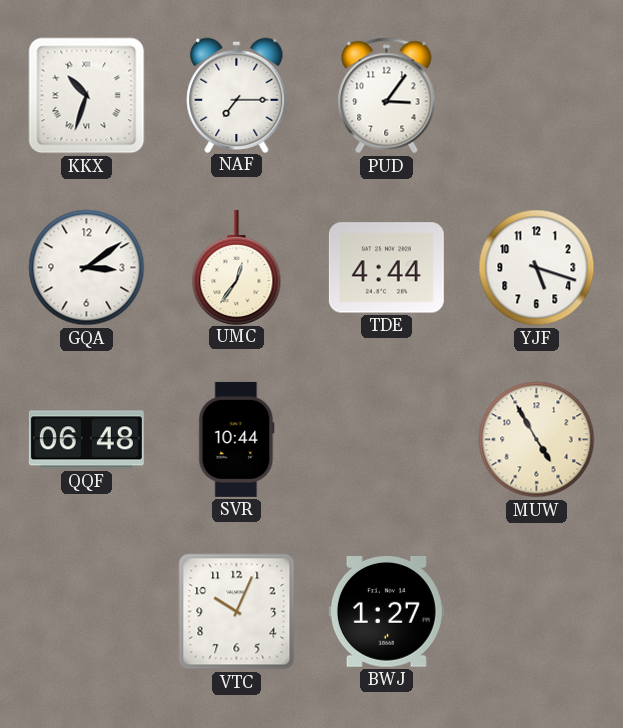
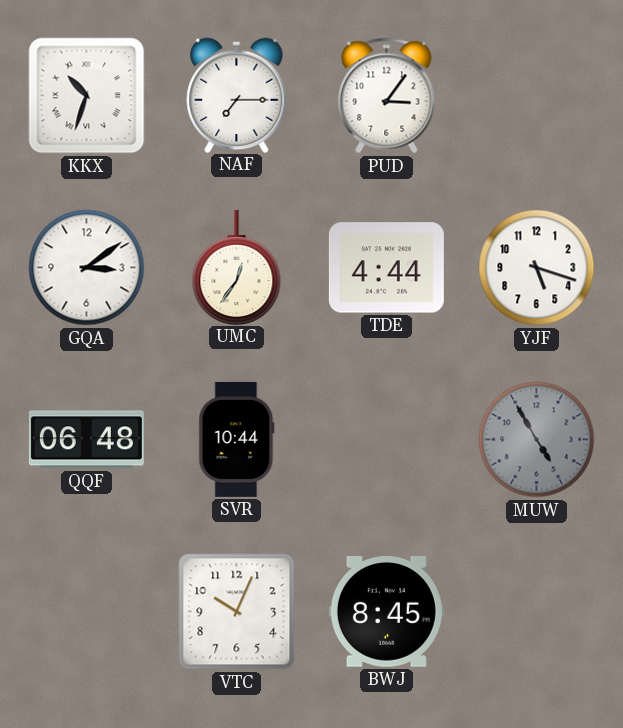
MUW dial: cream -> grey (537, 440)
BWJ: 1:27 -> 8:45 (386, 612)
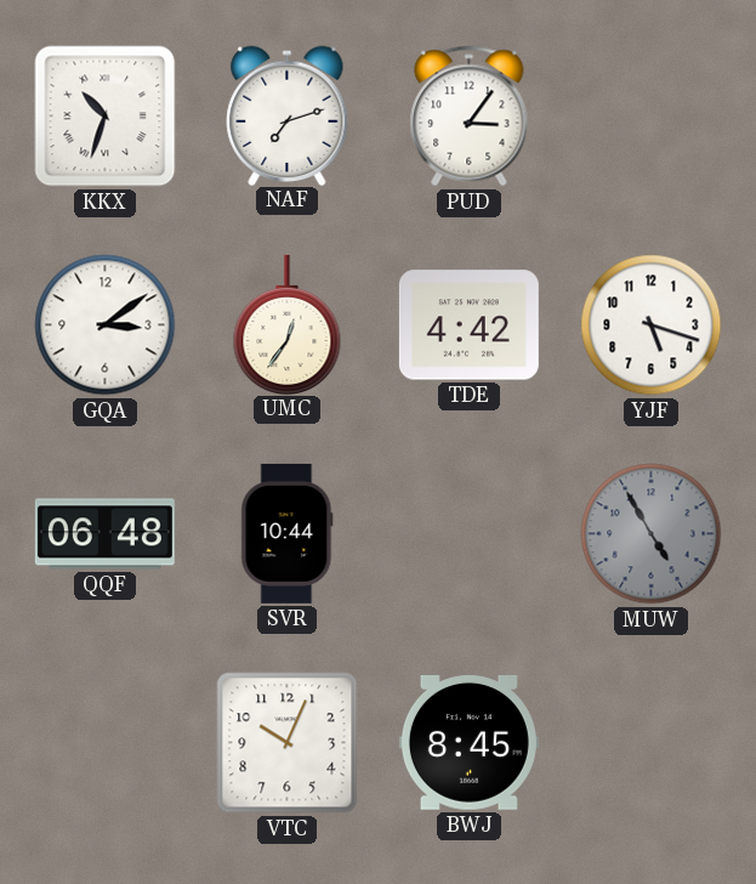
NAF: 7:15 -> 7:12 (288, 115)
TDE: 4:44 -> 4:42 (468, 325)
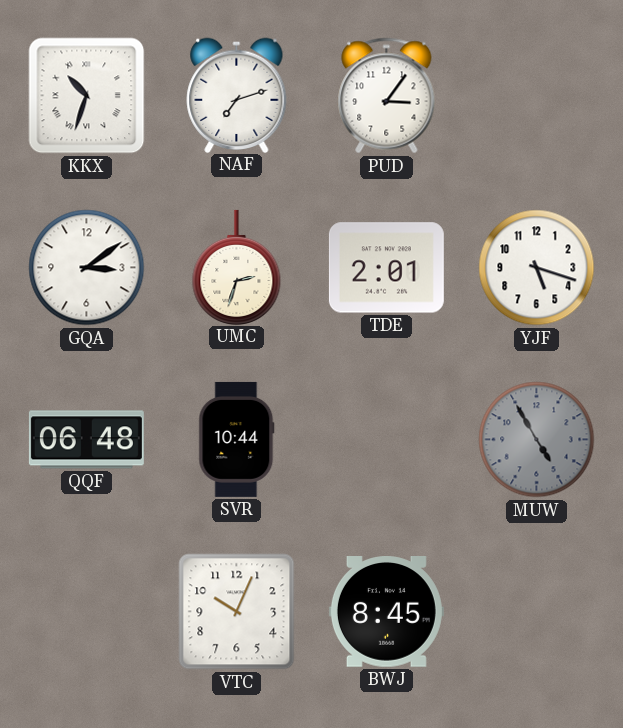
UMC: 12:36 -> 2:33 (237, 267)
TDE: 4:42 -> 2:01 (386, 268)
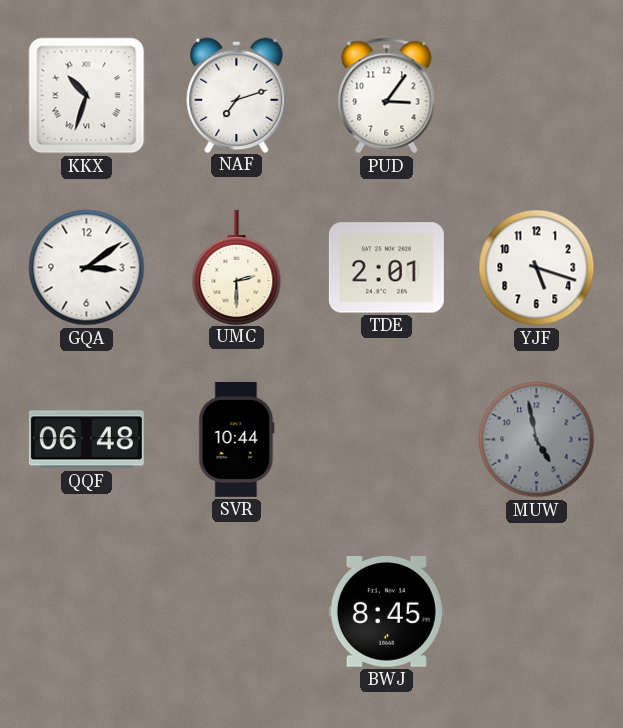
UMC: 2:33 -> 2:30 (237, 267)
MUW: 4:55 -> 4:58 (537, 440)
VTC: 10:04 -> none (237, 612)
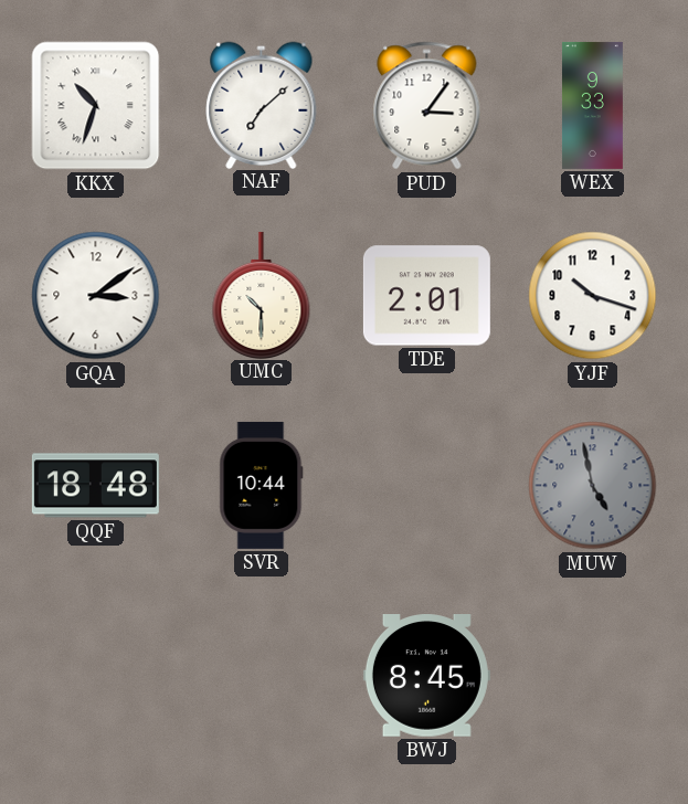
NAF: 7:12 -> 7:08 (262, 105)
WEX: none -> 9:33 (592, 105)
UMC: 2:30 -> 10:30 (262, 295)
YJF: 5:18 -> 10:18 (593, 296)
QQF: 06:48 -> 18:48 (95, 486)
